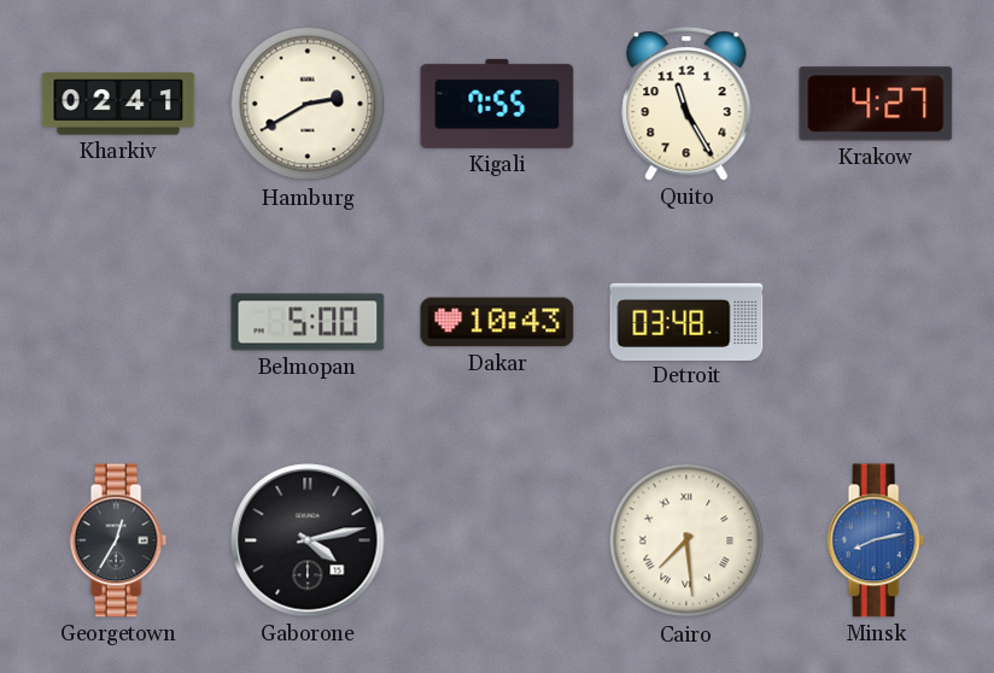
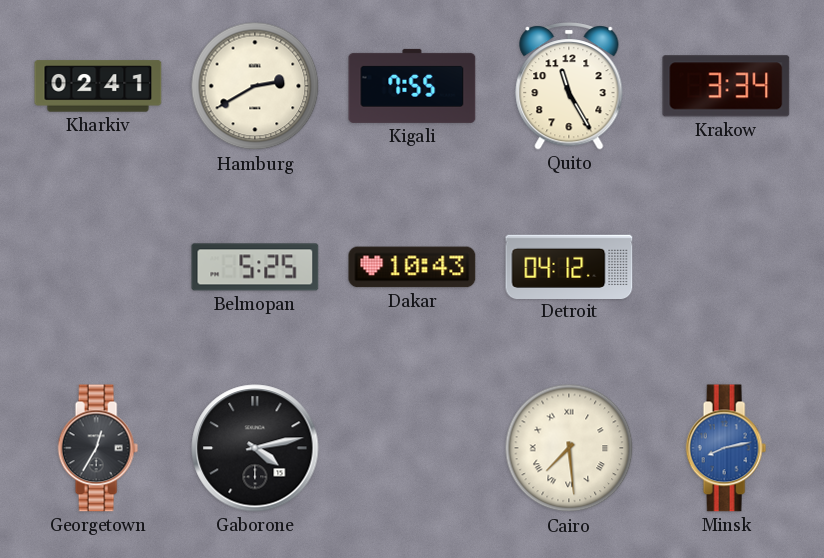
Krakow: 4:27 -> 3:34 (726, 86)
Belmopan: 5:00 -> 5:25 (255, 267)
Detroit: 03:48 -> 04:12 (569, 266)
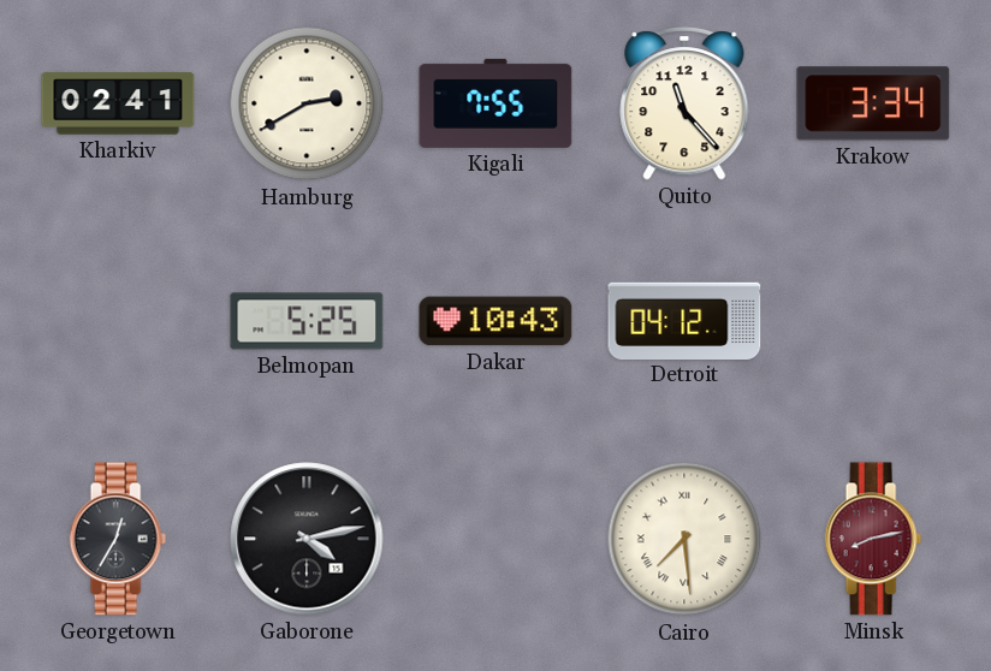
Quito: 11:25 -> 11:23 (684, 103)
Minsk dial: blue -> burgundy (873, 539)
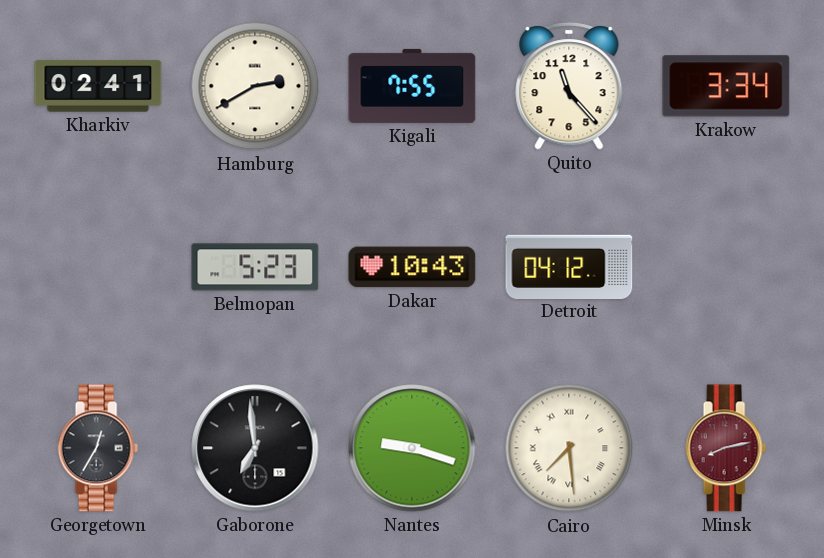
Belmopan: 5:25 -> 5:23 (255, 267)
Gaborone: 4:13 -> 6:59 (255, 448)
Nantes: none -> 9:18 (412, 448)
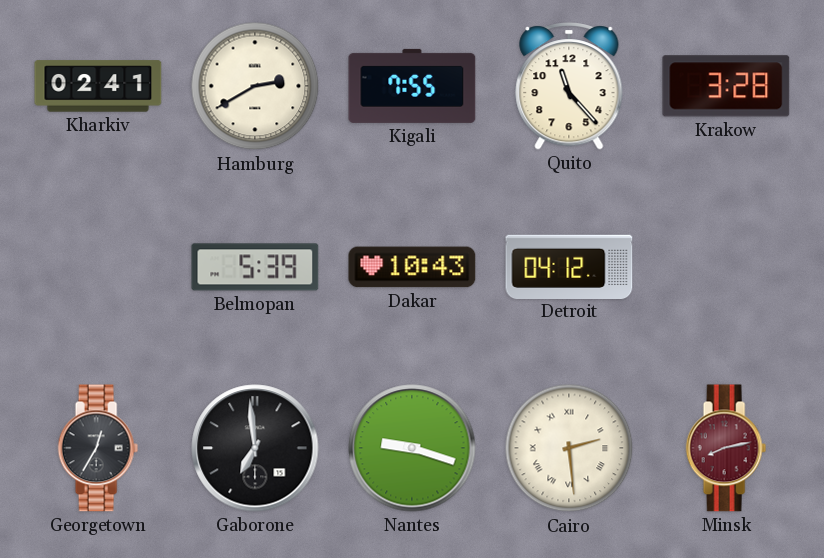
Krakow: 3:34 -> 3:28 (726, 86)
Belmopan: 5:23 -> 5:39 (255, 267)
Cairo: 7:29 -> 2:29 (569, 448)
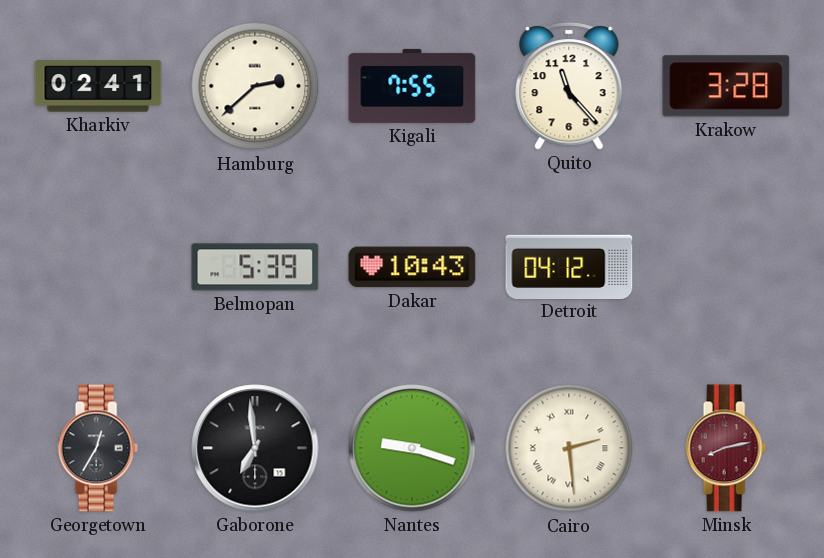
Hamburg: 2:40 -> 2:38 (255, 86)
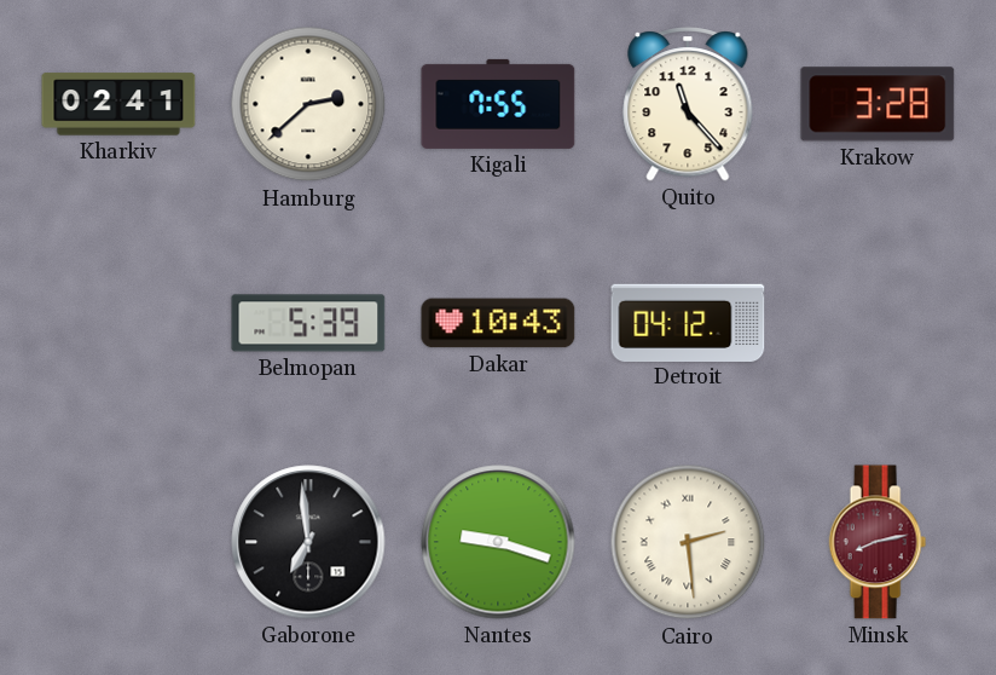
Georgetown: 12:35 -> none (98, 448)
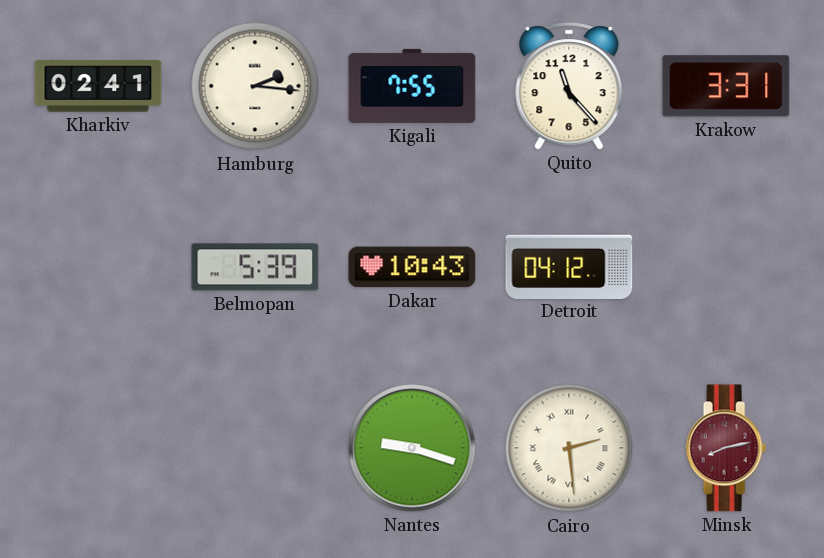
Hamburg: 2:38 -> 2:16 (255, 86)
Krakow: 3:28 -> 3:31 (726, 86)
Gaborone: 6:59 -> none (308, 542)
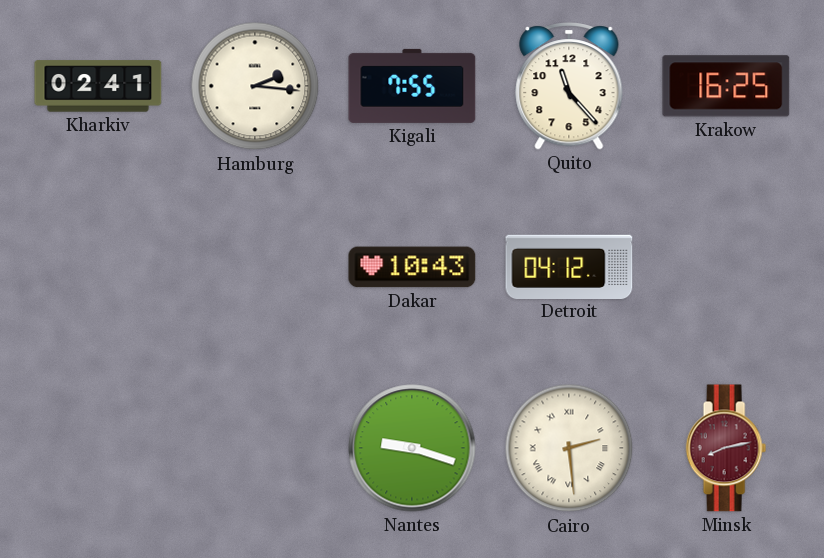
Krakow: 3:31 -> 16:25 (726, 86)
Belmopan: 5:39 -> none (255, 267)
